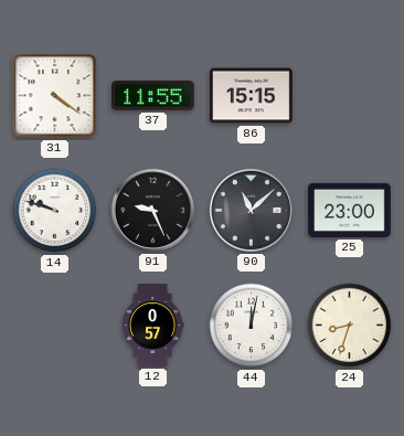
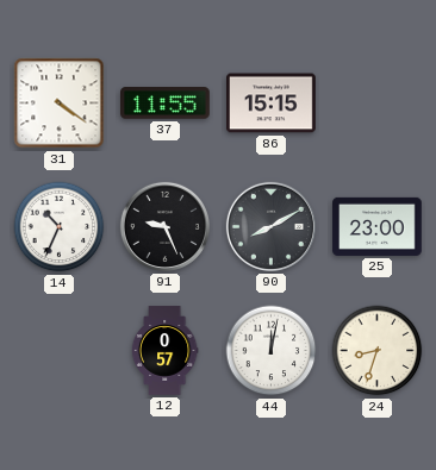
14: 9:48 -> 10:34 (60, 227)
90: 11:08 -> 8:10 (270, 226)
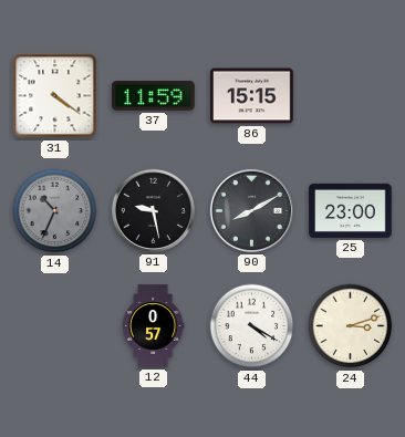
37: 11:55 -> 11:59 (154, 96)
14 dial: white -> grey (55, 211)
91: 9:26 -> 9:28 (153, 210)
44: 12:02 -> 4:20 (252, 326)
24: 8:33 -> 3:12 (351, 326)
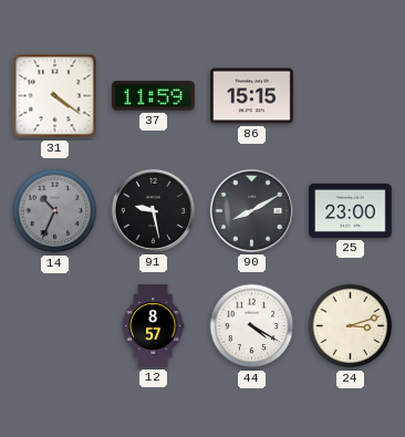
12: 0:57 -> 8:57 (153, 326)
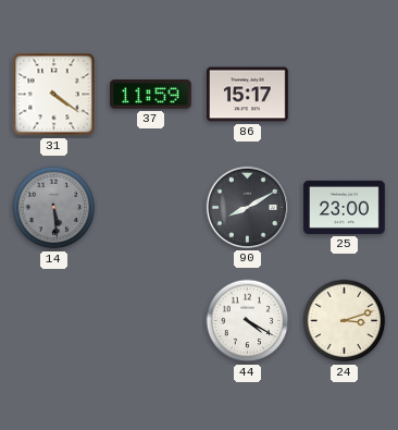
86: 15:15 -> 15:17 (248, 95)
14: 10:34 -> 5:29 (54, 208)
91: 9:28 -> none (153, 210)
12: 8:57 -> none (153, 326)
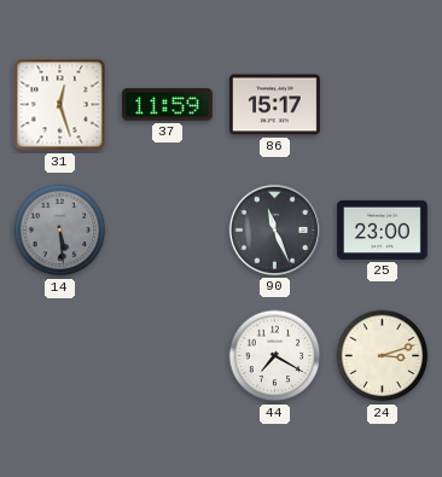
31: 4:21 -> 12:27 (60, 105)
90: 8:10 -> 11:26 (274, 229)
44: 4:20 -> 7:20 (275, 356)
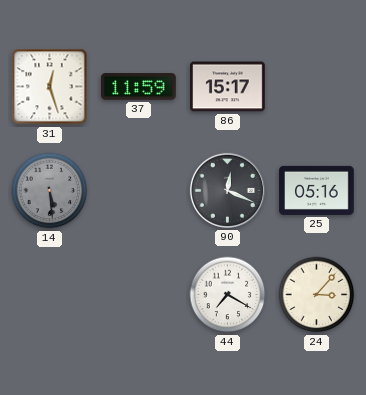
90: 11:26 -> 12:19 (227, 190)
25: 23:00 -> 05:16 (317, 190)
24: 3:12 -> 3:07 (317, 295)
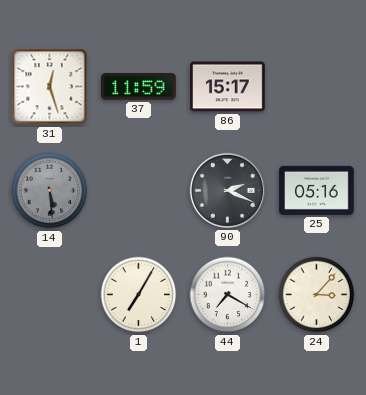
90: 12:19 -> 2:19 (227, 190)
1: none -> 7:05 (139, 295)
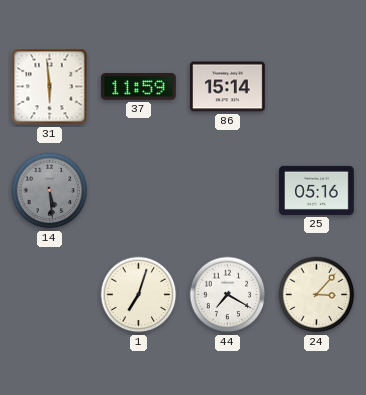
31: 12:27 -> 5:59 (50, 87)
86: 15:17 -> 15:14 (228, 87)
90: 2:19 -> none (227, 190)
1: 7:05 -> 7:03 (139, 295)
